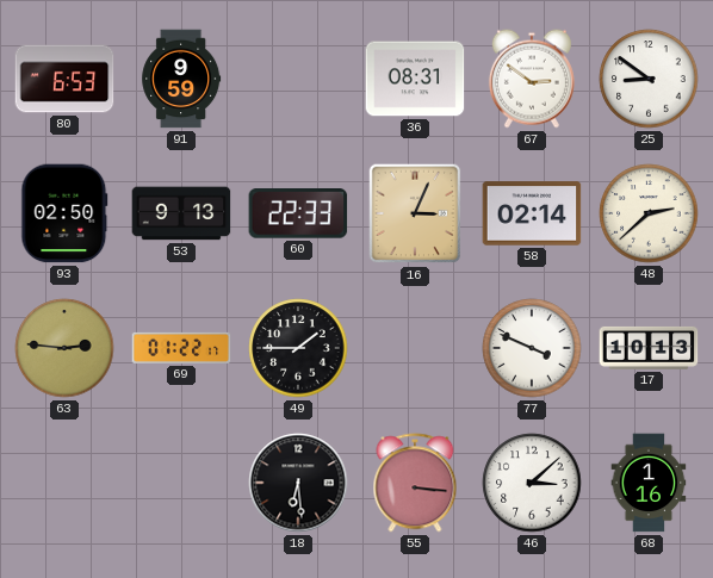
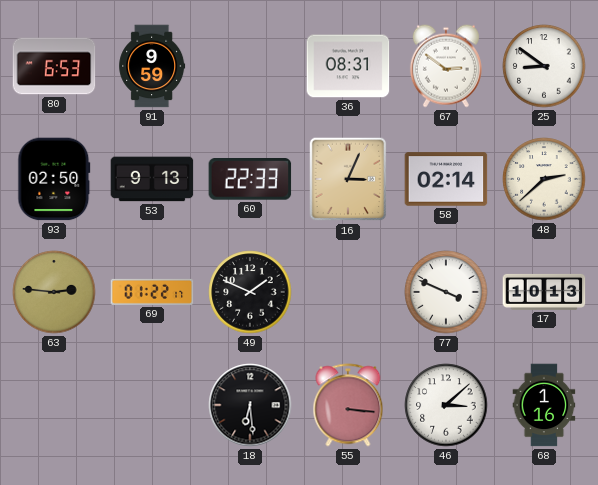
49: 1:45 -> 1:49 (250, 292)
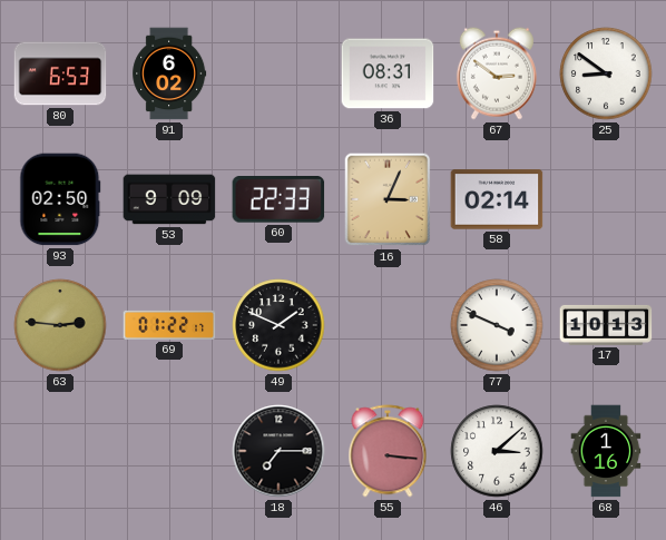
91: 9:59 -> 6:02 (169, 73)
53: 9:13 -> 9:09 (169, 199)
48: 2:38 -> none (544, 179)
18: 6:29 -> 7:15 (278, 451)
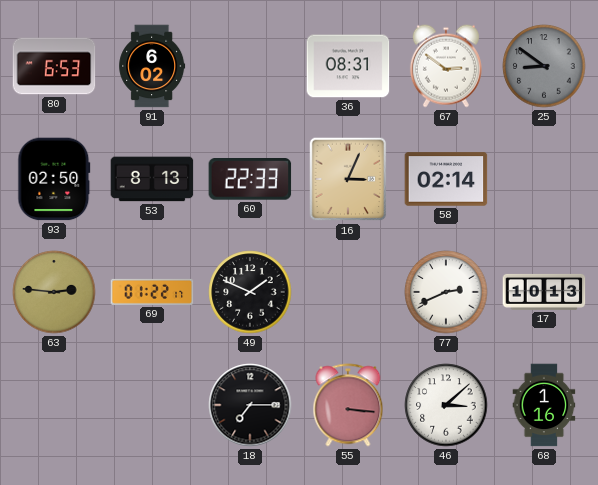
25 dial: white -> grey (544, 66)
53: 9:09 -> 8:13 (152, 179)
77: 3:49 -> 2:41 (446, 292)
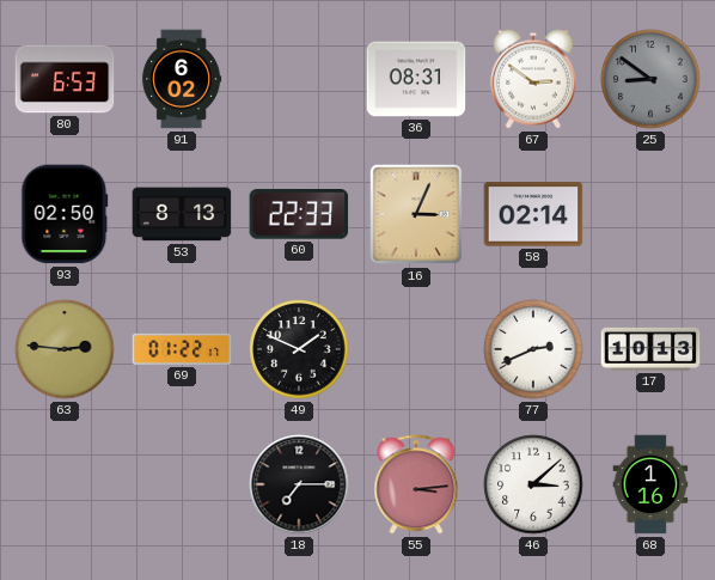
55: 3:16 -> 3:14 (416, 484)
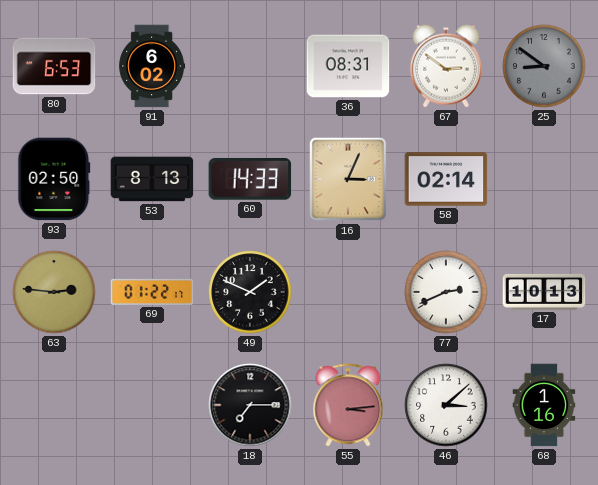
60: 22:33 -> 14:33 (250, 180)
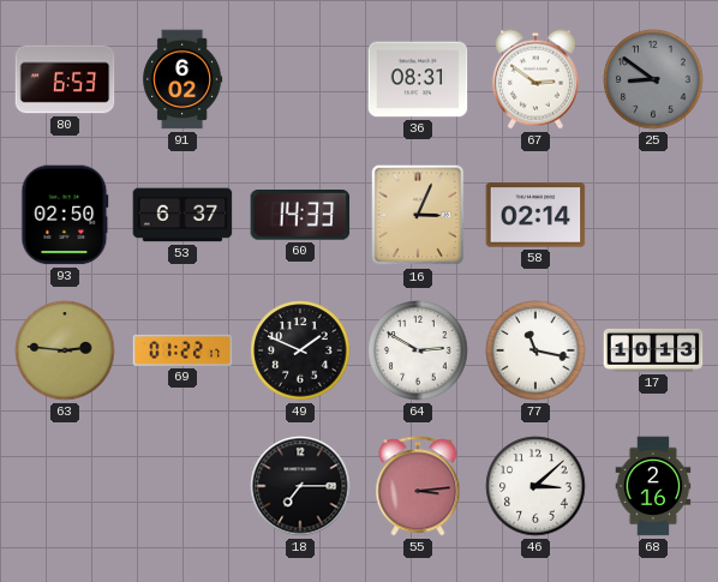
53: 8:13 -> 6:37 (183, 215)
64: none -> 2:50 (418, 350)
77: 2:41 -> 11:17 (535, 350)
68: 1:16 -> 2:16 (653, 486)
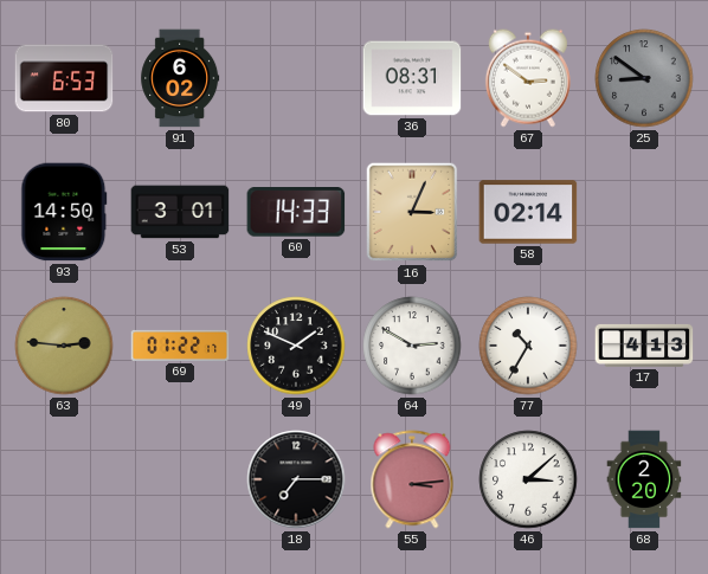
93: 02:50 -> 14:50 (64, 212)
53: 6:37 -> 3:01 (180, 212)
77: 11:17 -> 10:35 (528, 346)
17: 10:13 -> 4:13 (644, 346)
68: 2:16 -> 2:20 (644, 479)
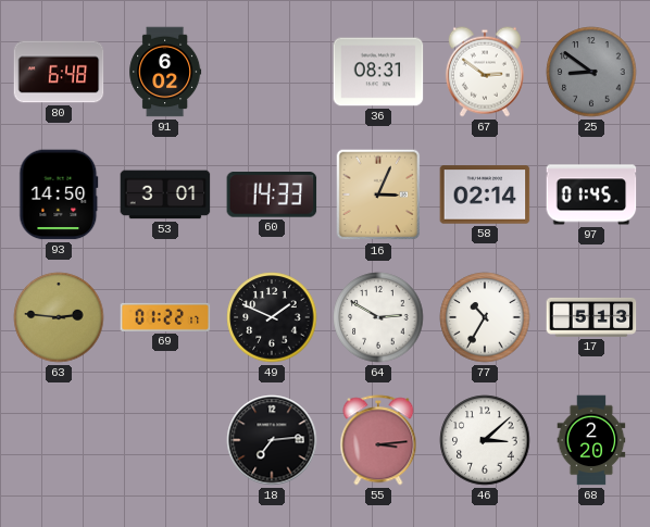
80: 6:53 -> 6:48 (59, 72)
97: none -> 01:45 (591, 195)
17: 4:13 -> 5:13 (591, 317)
18: 7:15 -> 7:14 (272, 440)
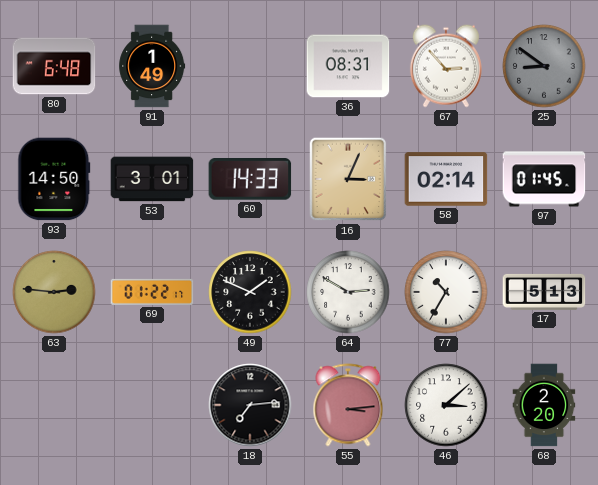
91: 6:02 -> 1:49 (152, 66)
67: 2:51 -> 2:53 (446, 66)
